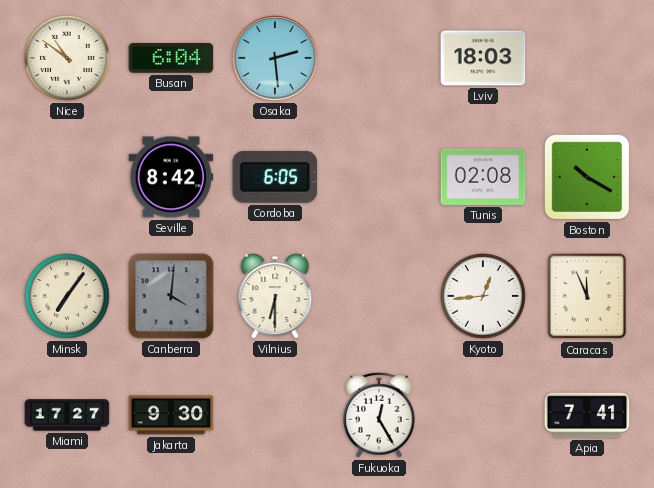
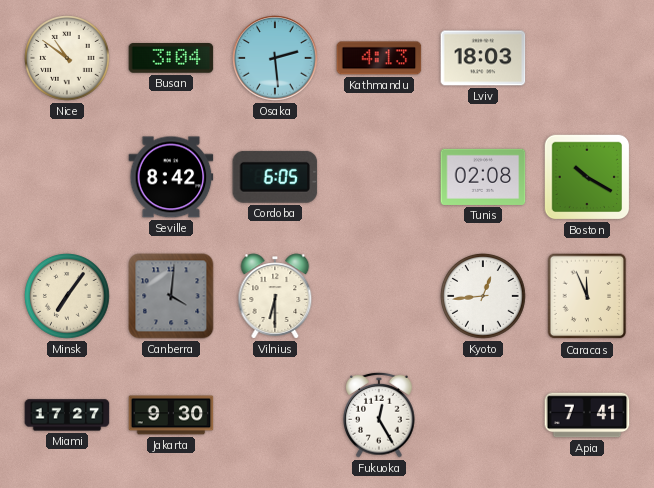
Busan: 6:04 -> 3:04 (171, 59)
Kathmandu: none -> 4:13 (379, 58)
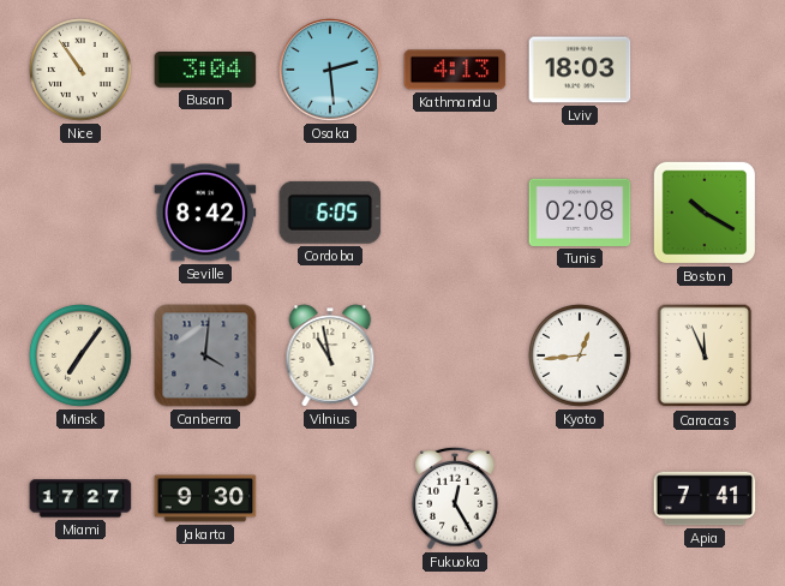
Nice: 10:51 -> 10:54 (80, 70)
Vilnius: 6:30 -> 10:58 (330, 355)
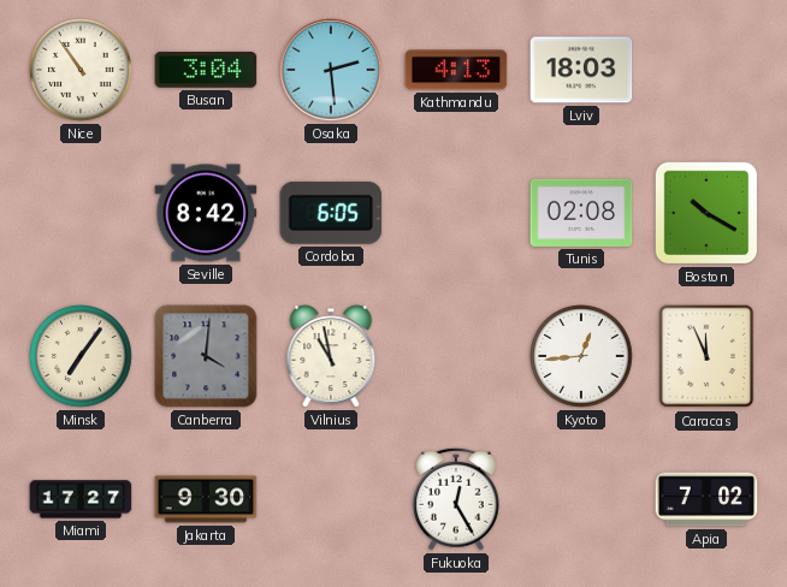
Apia: 7:41 -> 7:02 (706, 499)
